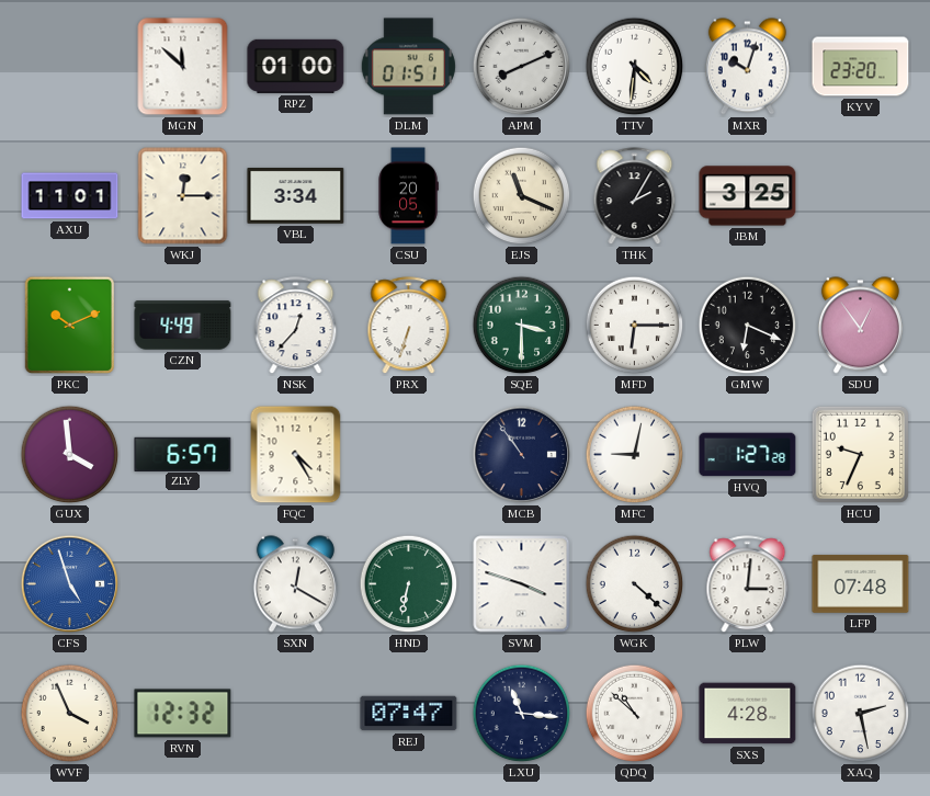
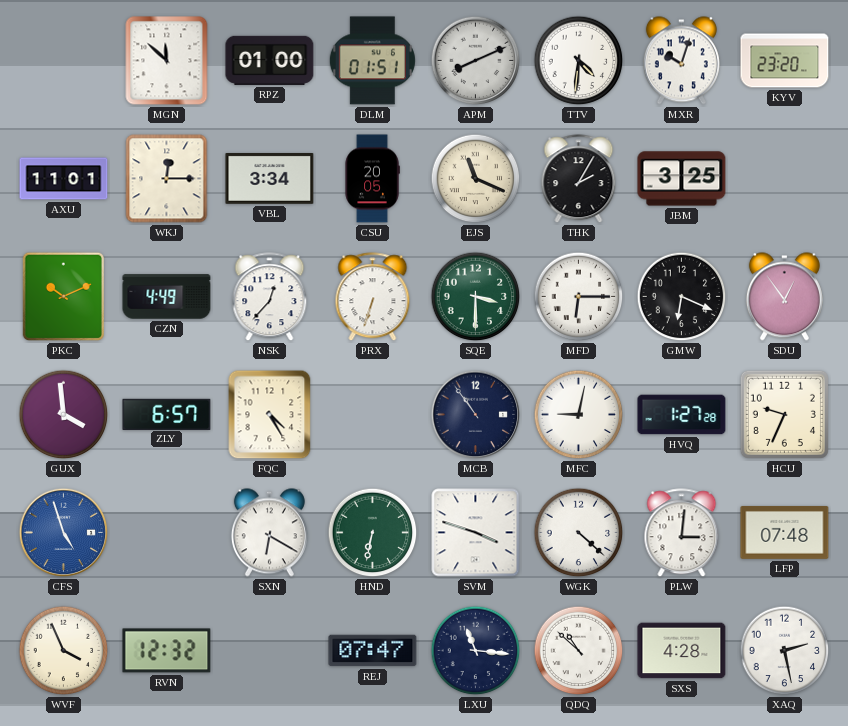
SXN: 12:20 -> 6:20 (269, 533)
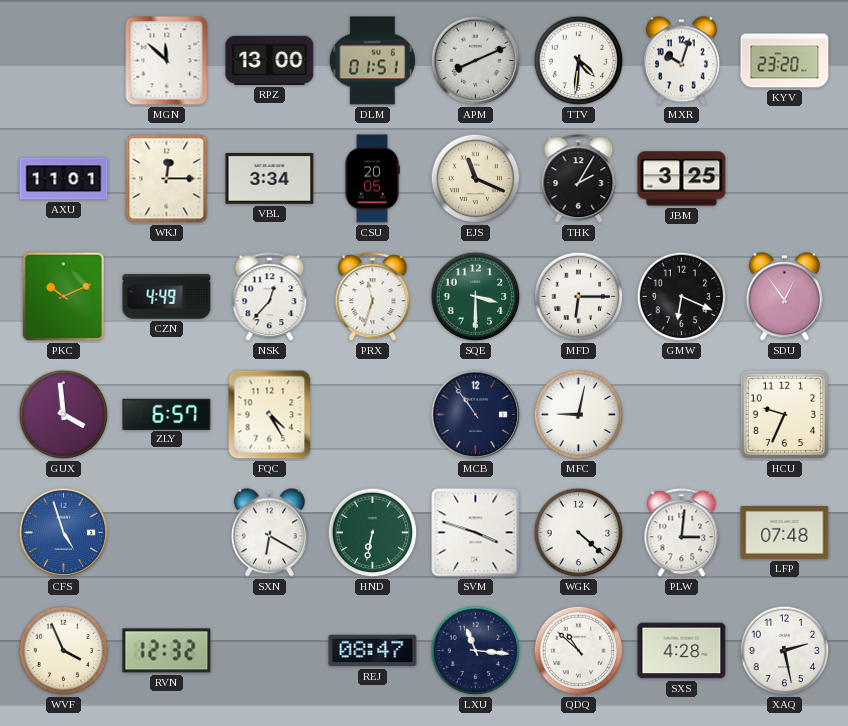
RPZ: 01:00 -> 13:00 (270, 60)
PRX: 6:33 -> 11:33 (373, 297)
HVQ: 1:27 -> none (682, 415)
REJ: 07:47 -> 08:47 (373, 651)
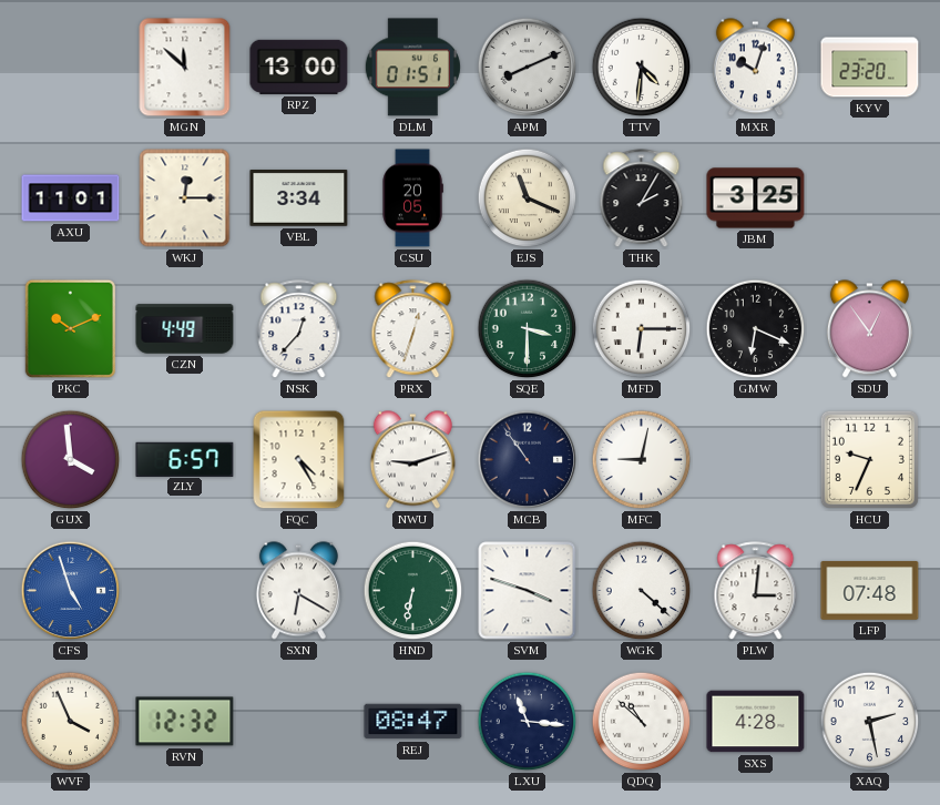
PRX: 11:33 -> 12:33 (413, 329)
NWU: none -> 9:12 (412, 460)
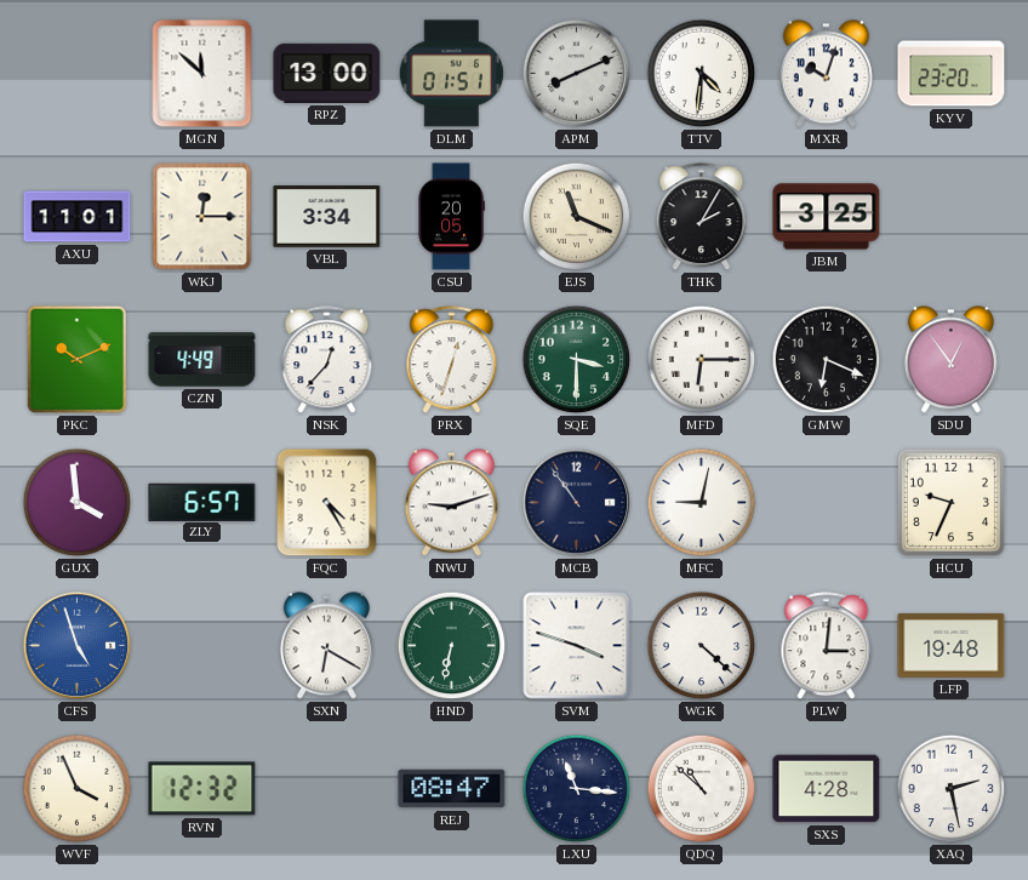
LFP: 07:48 -> 19:48 (952, 645)
